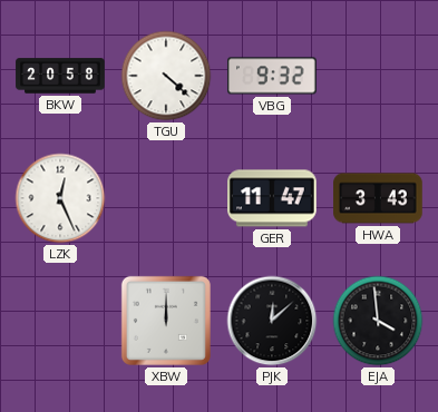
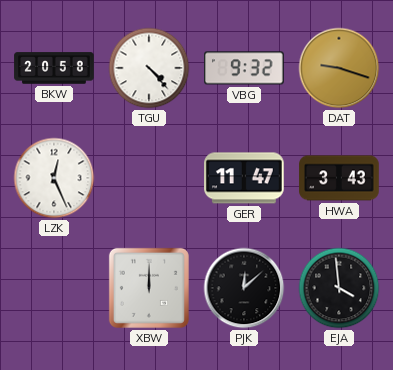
TGU: 4:22 -> 4:23 (149, 68)
DAT: none -> 9:18 (339, 68)
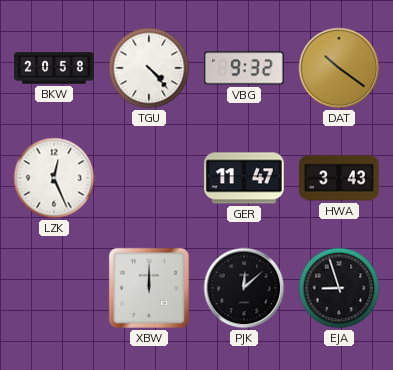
DAT: 9:18 -> 10:21 (339, 68)
EJA: 3:59 -> 8:57 (339, 288)
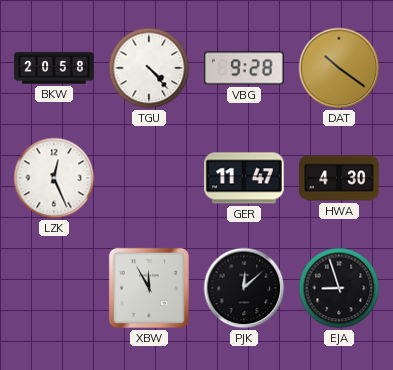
VBG: 9:32 -> 9:28 (244, 68)
HWA: 3:43 -> 4:30 (339, 178)
XBW: 12:00 -> 11:55 (149, 288)
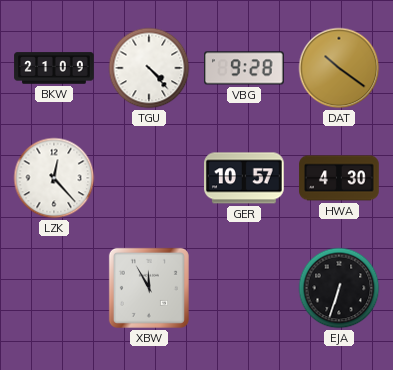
BKW: 20:58 -> 21:09 (54, 68)
LZK: 12:26 -> 12:23 (54, 178)
GER: 11:47 -> 10:57 (244, 178)
PJK: 12:08 -> none (244, 288)
EJA: 8:57 -> 6:33 (339, 288)
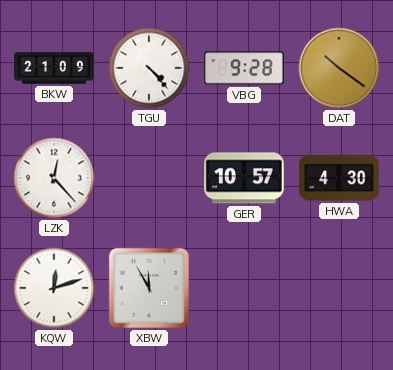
KQW: none -> 12:12 (54, 288)
EJA: 6:33 -> none (339, 288)
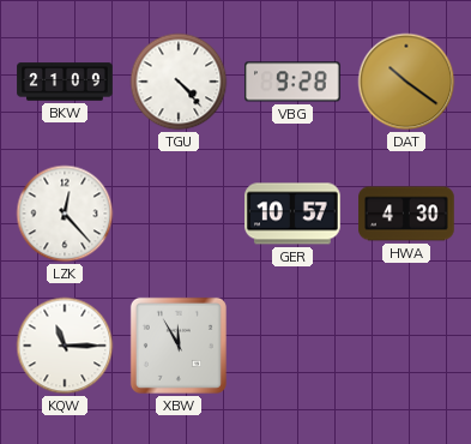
KQW: 12:12 -> 11:15 (65, 346)
